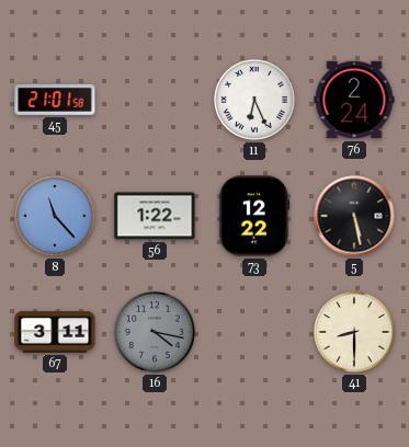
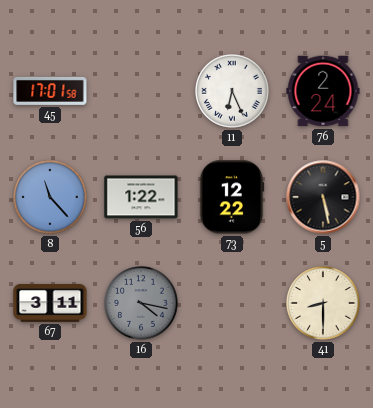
45: 21:01 -> 17:01 (50, 91)
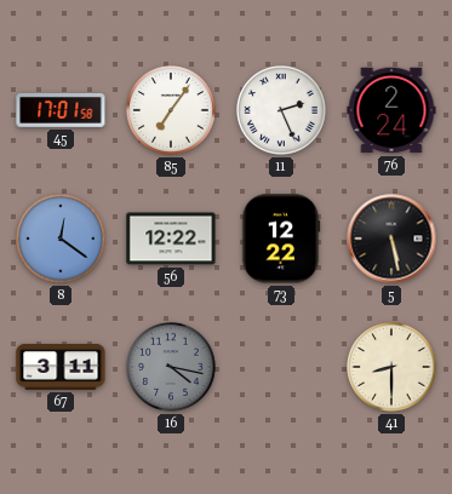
85: none -> 7:06 (171, 110)
11: 6:26 -> 2:26 (281, 110)
8: 11:23 -> 12:21 (61, 239)
56: 1:22 -> 12:22 (171, 239)
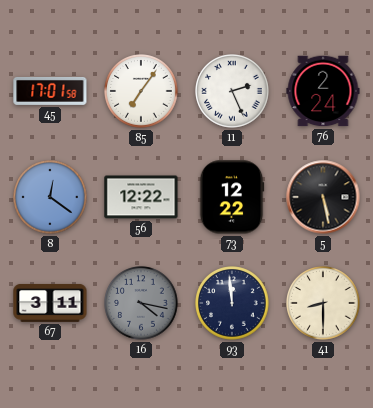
93: none -> 11:59 (232, 303)
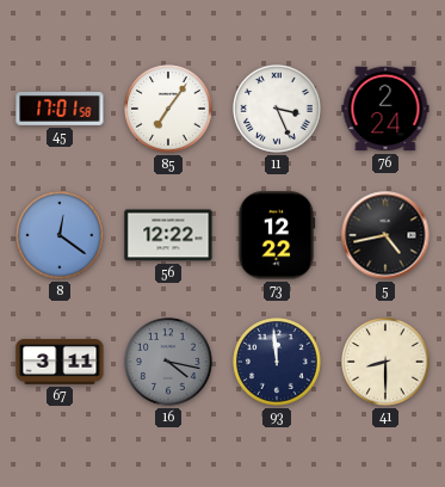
11: 2:26 -> 3:26 (277, 109)
5: 5:28 -> 4:43 (385, 235)
